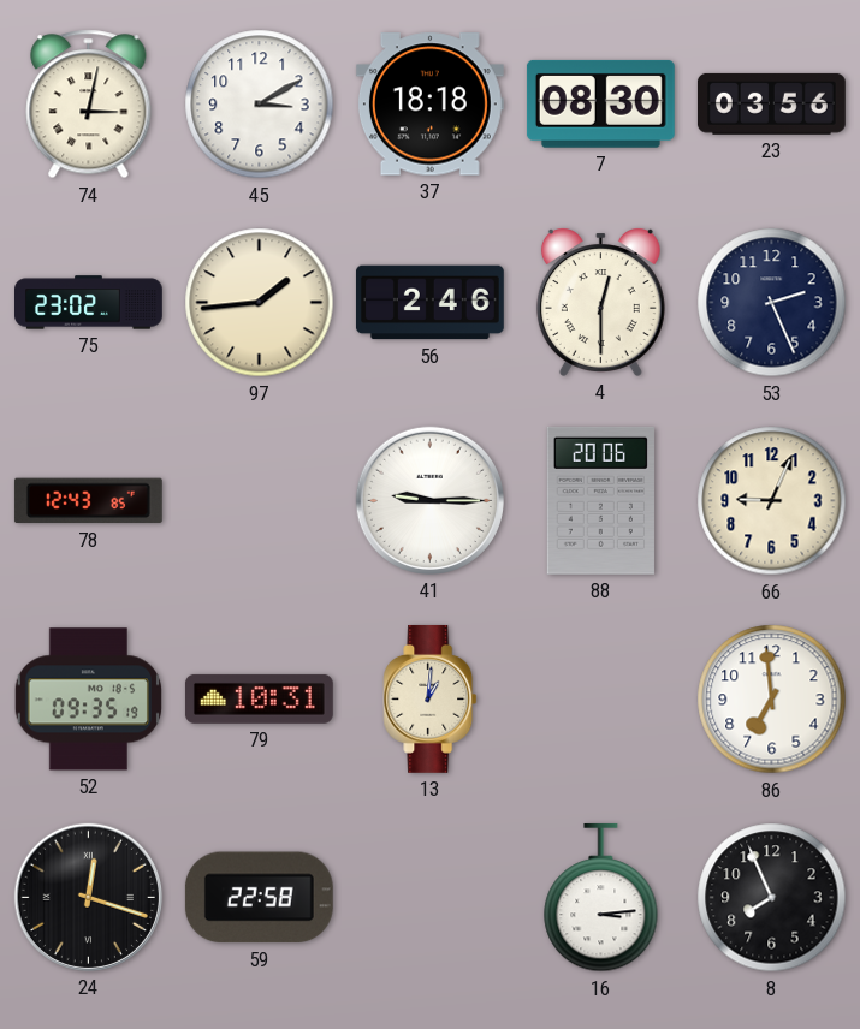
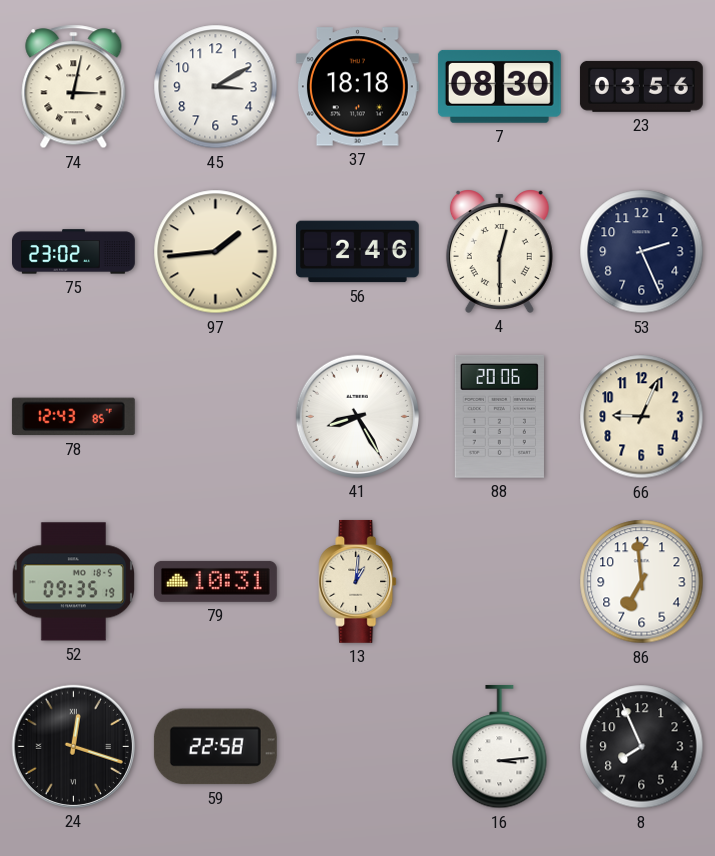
41: 9:15 -> 8:25 (357, 416)
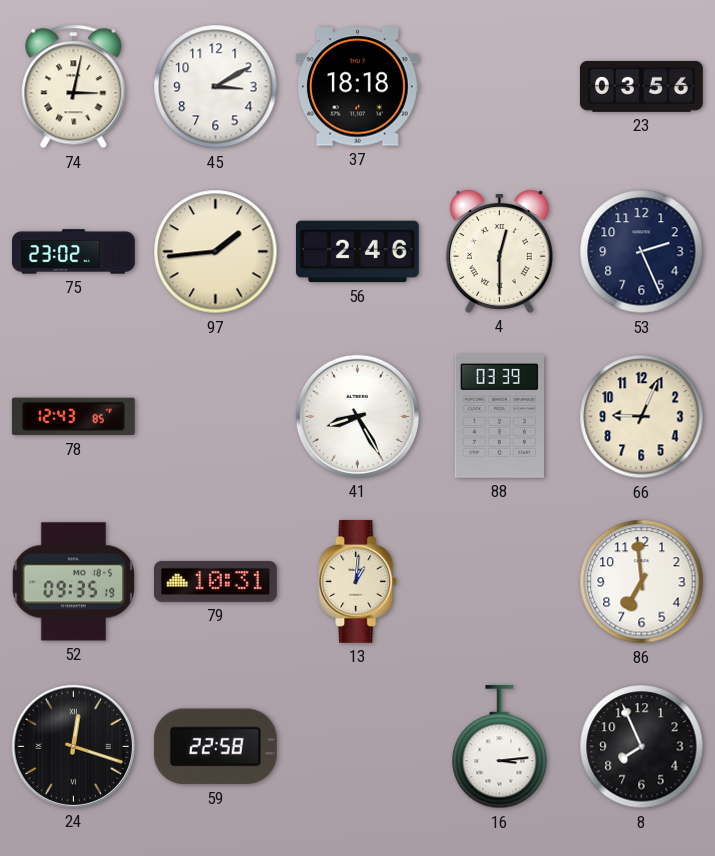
7: 08:30 -> none (499, 86)
88: 20:06 -> 03:39 (499, 416)
